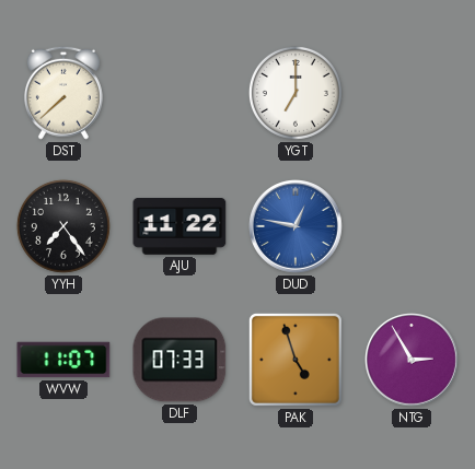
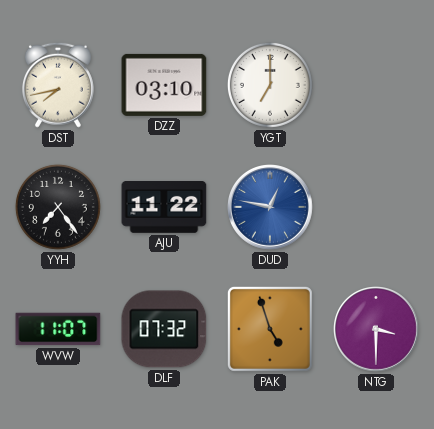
DST: 7:38 -> 7:43 (58, 85)
DZZ: none -> 03:10 (164, 85)
DLF: 07:33 -> 07:32 (164, 329)
NTG: 2:55 -> 3:30 (377, 330)
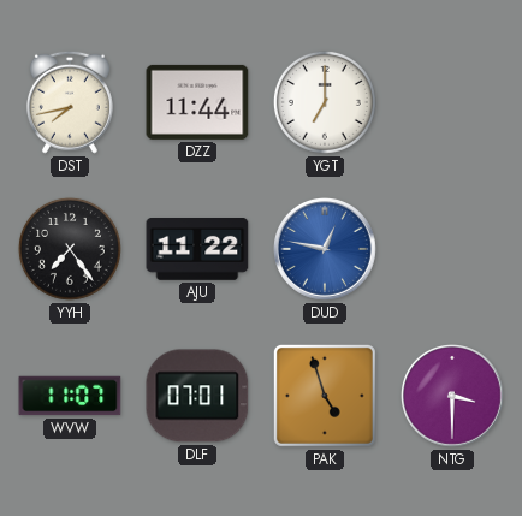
DZZ: 03:10 -> 11:44 (197, 102)
DLF: 07:32 -> 07:01 (197, 396)
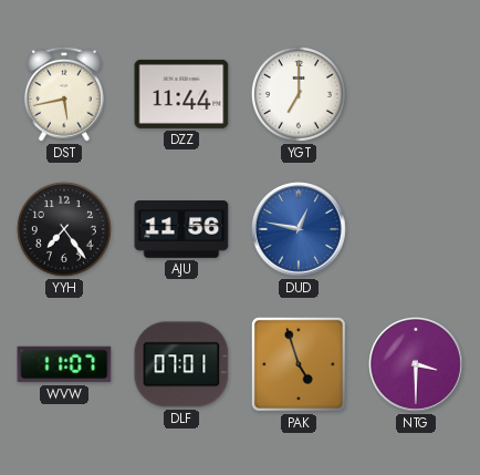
DST: 7:43 -> 5:43 (64, 94)
AJU: 11:22 -> 11:56 (181, 230)
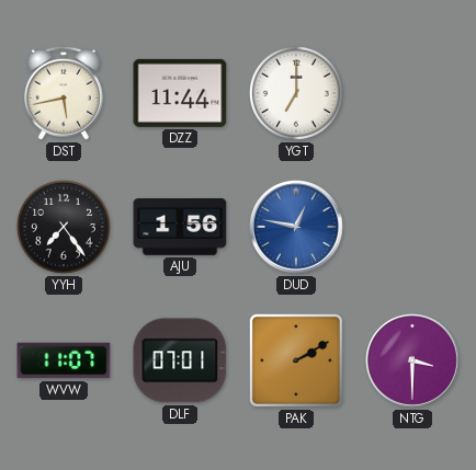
AJU: 11:56 -> 1:56 (180, 228)
PAK: 4:57 -> 2:10 (296, 360)
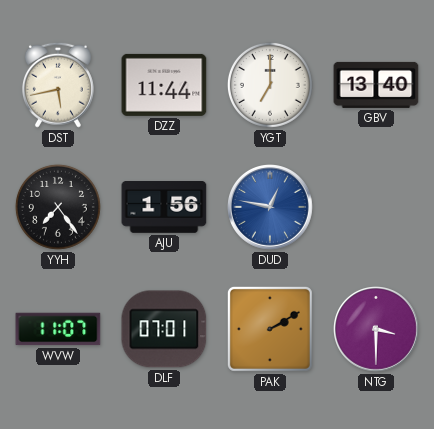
GBV: none -> 13:40 (376, 85)
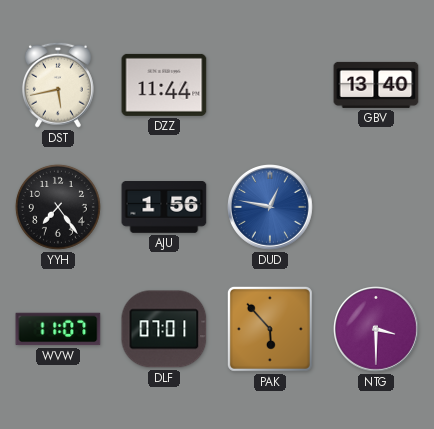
YGT: 7:00 -> none (270, 85)
PAK: 2:10 -> 5:53 (270, 329)
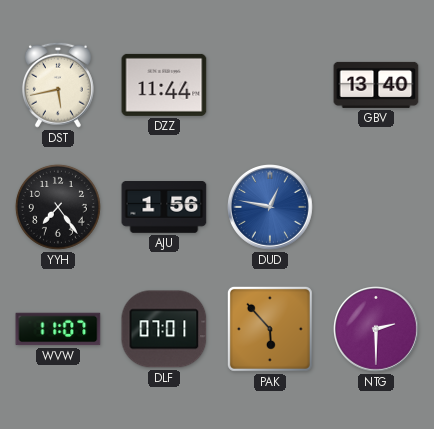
NTG: 3:30 -> 2:30 (377, 330)
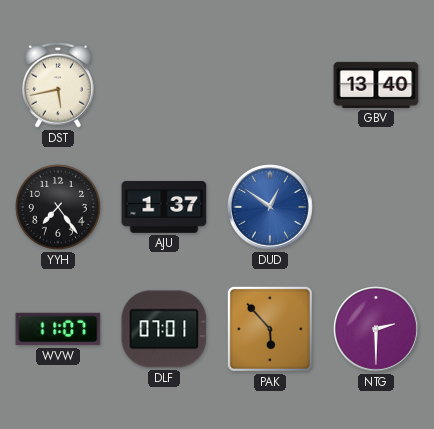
DZZ: 11:44 -> none (164, 85)
AJU: 1:56 -> 1:37 (164, 208)
DUD: 12:47 -> 12:51 (271, 208)
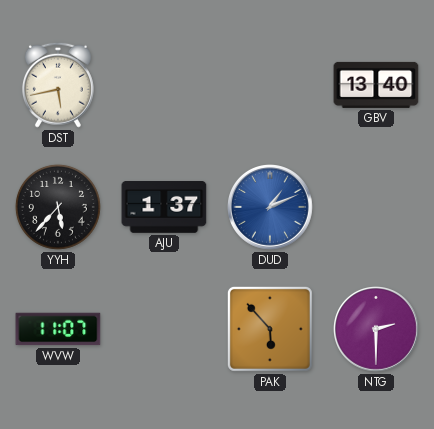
YYH: 7:24 -> 5:37 (58, 207)
DUD: 12:51 -> 1:11 (271, 208)
DLF: 07:01 -> none (164, 329)
